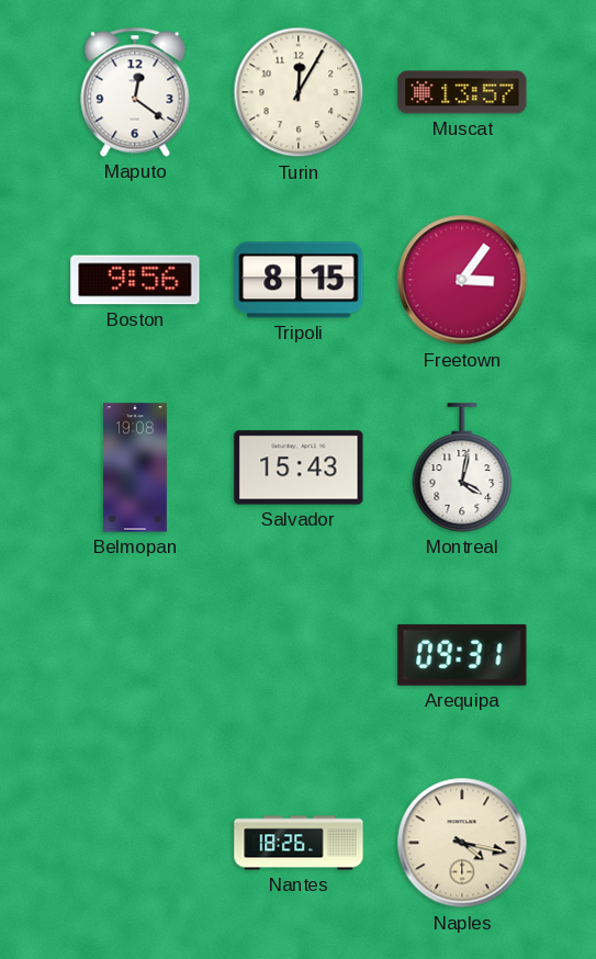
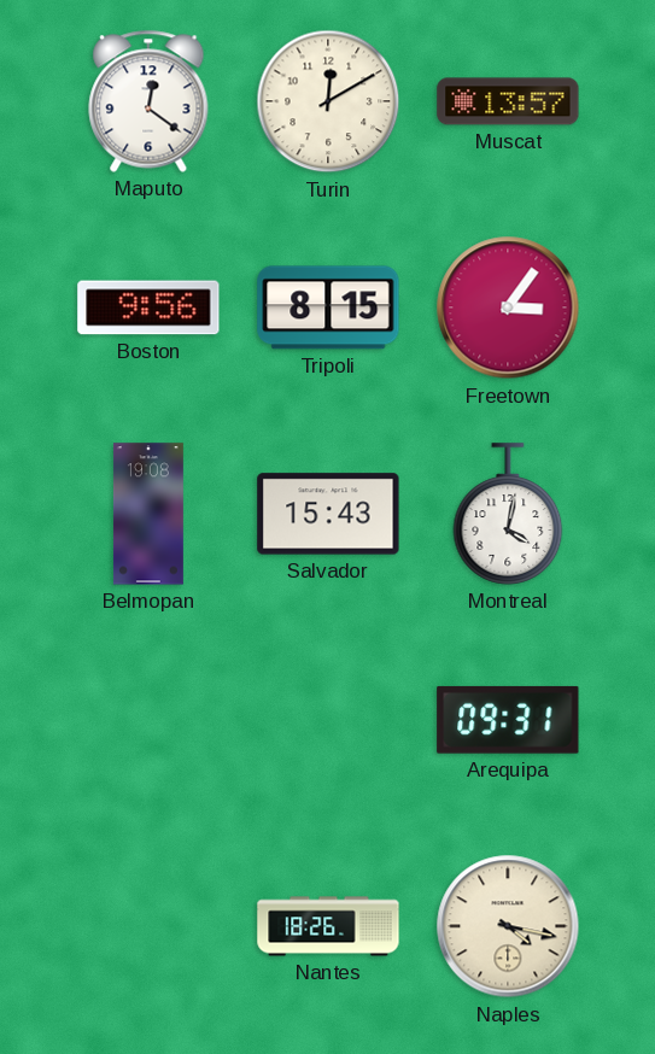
Turin: 12:05 -> 12:10 (328, 101)
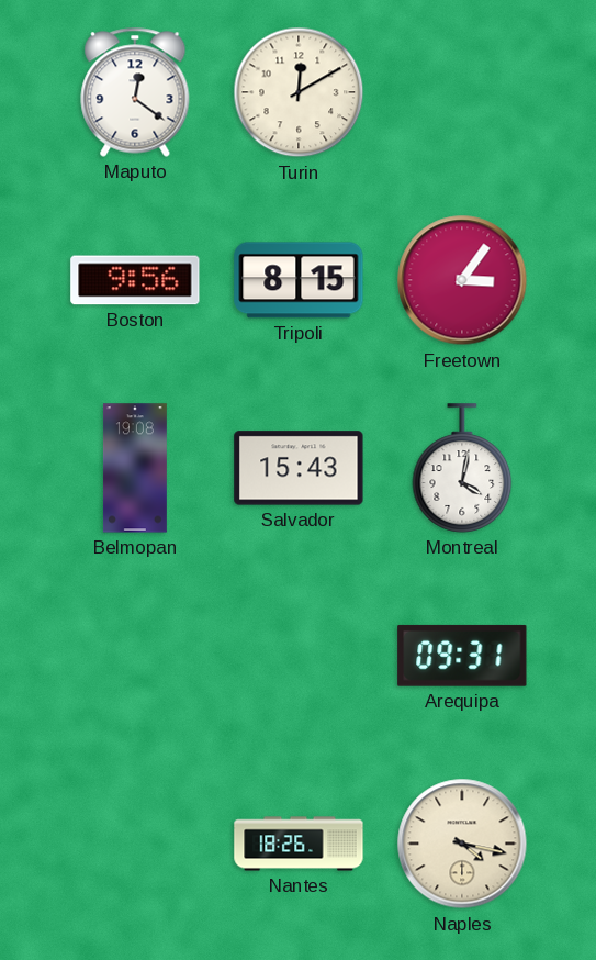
Muscat: 13:57 -> none (508, 101)
